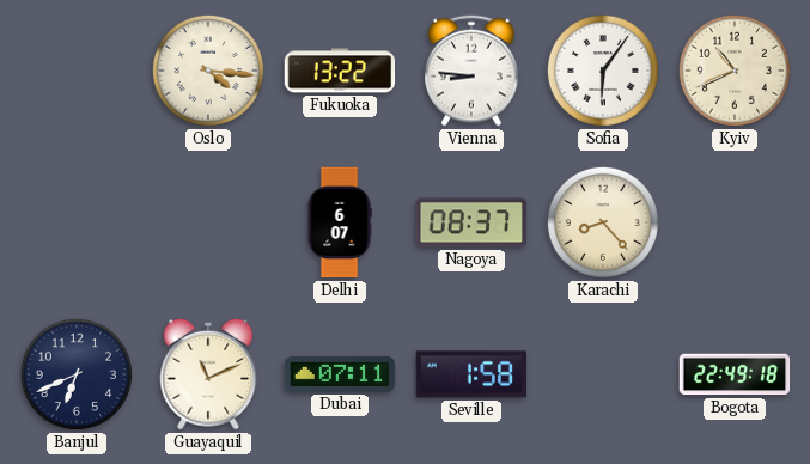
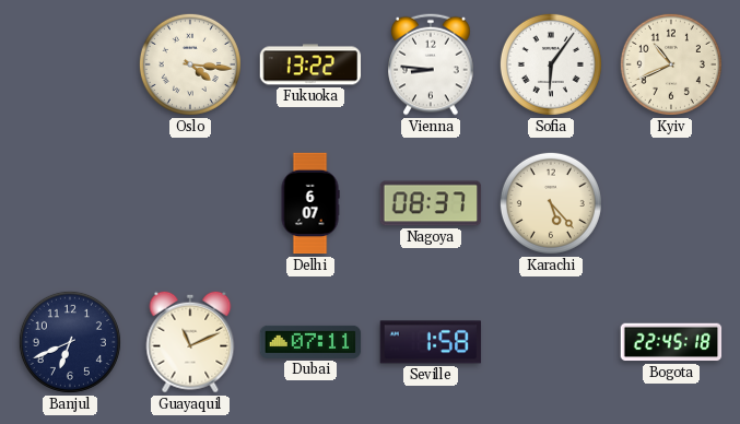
Karachi: 8:23 -> 5:23 (551, 203)
Bogota: 22:49 -> 22:45 (671, 342)
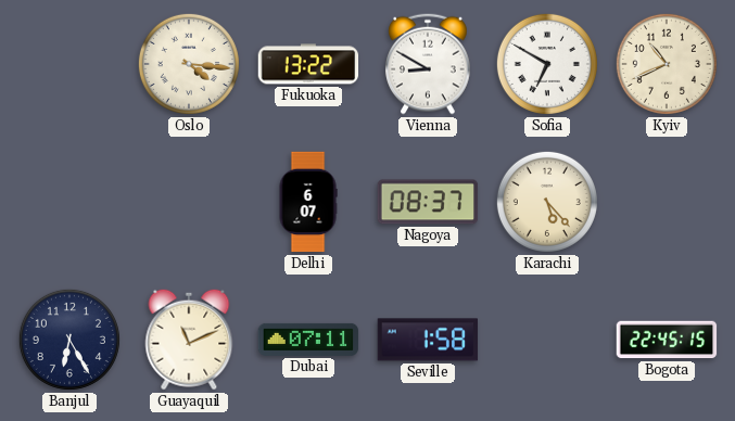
Vienna: 8:46 -> 8:50 (428, 64)
Sofia: 6:06 -> 6:50 (547, 64)
Banjul: 6:41 -> 6:25 (69, 340)
Bogota: 22:45:18 -> 22:45:15 (667, 340)
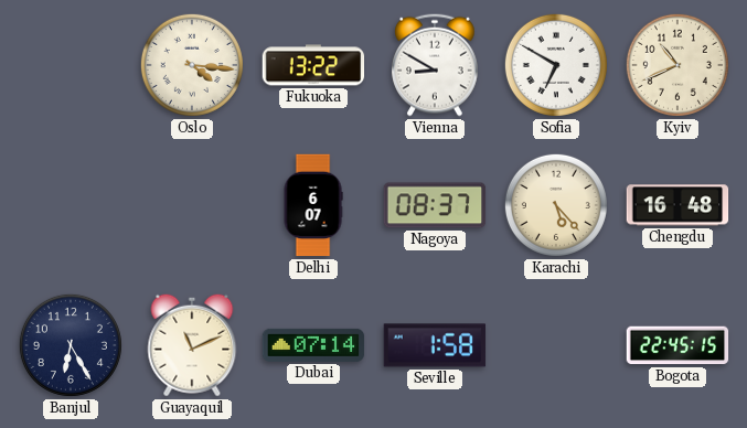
Chengdu: none -> 16:48 (677, 205)
Dubai: 07:11 -> 07:14 (313, 345)
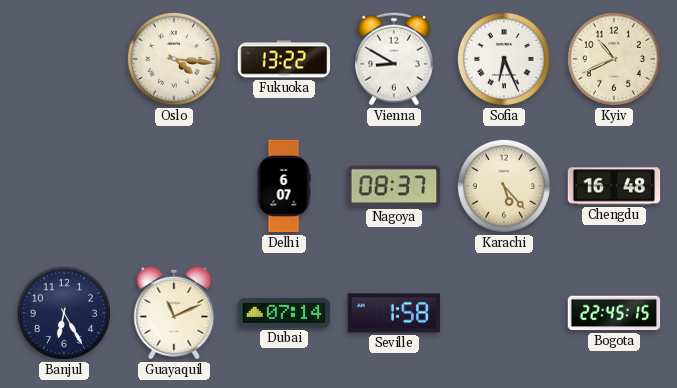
Sofia: 6:50 -> 6:26 (504, 59)
